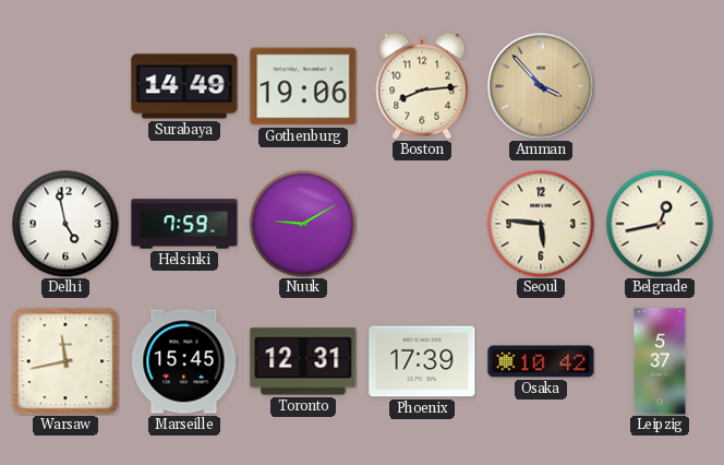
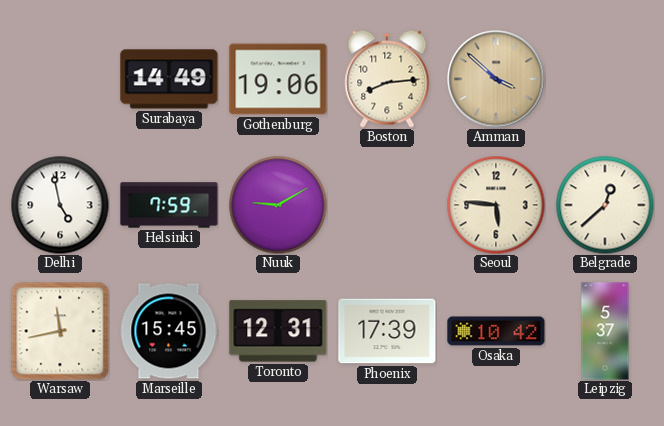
Amman: 3:53 -> 3:52 (496, 79)
Belgrade: 12:43 -> 12:38 (605, 205)
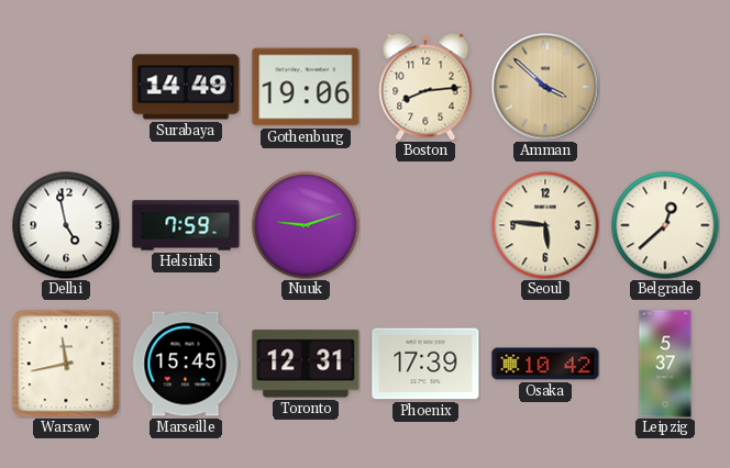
Nuuk: 9:10 -> 9:12 (306, 225)
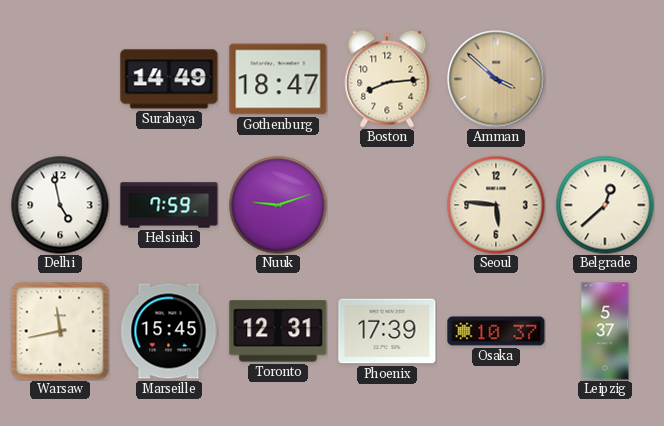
Gothenburg: 19:06 -> 18:47 (278, 79)
Osaka: 10:42 -> 10:37 (496, 331)
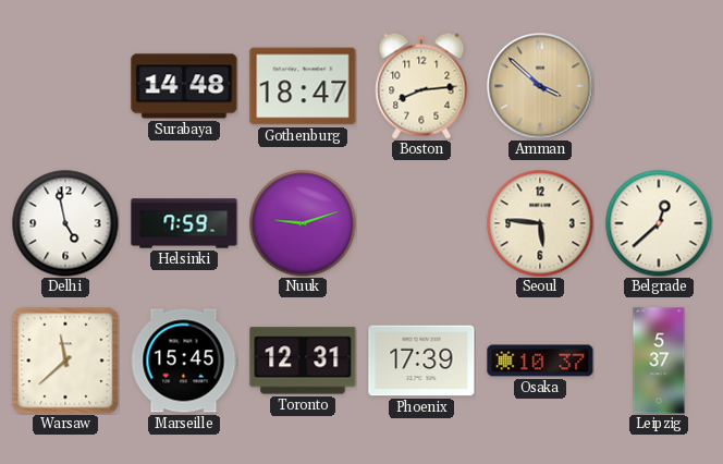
Surabaya: 14:49 -> 14:48 (184, 86)
Warsaw: 11:43 -> 11:38 (65, 361)
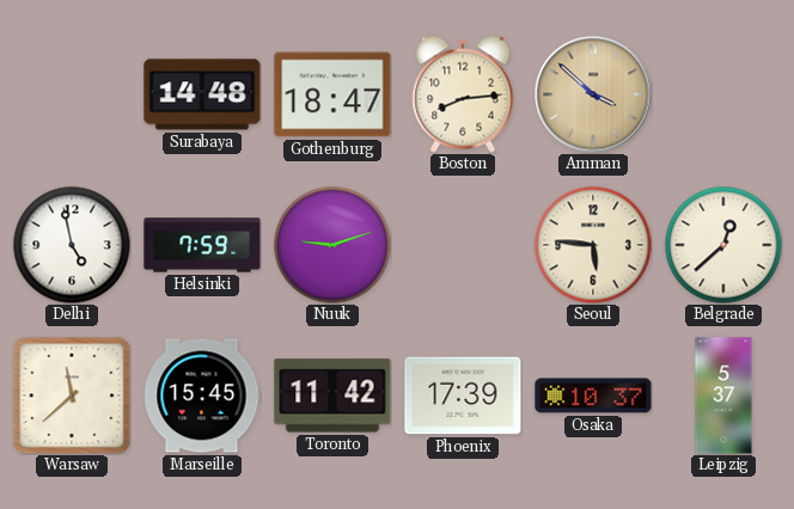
Toronto: 12:31 -> 11:42 (332, 395)
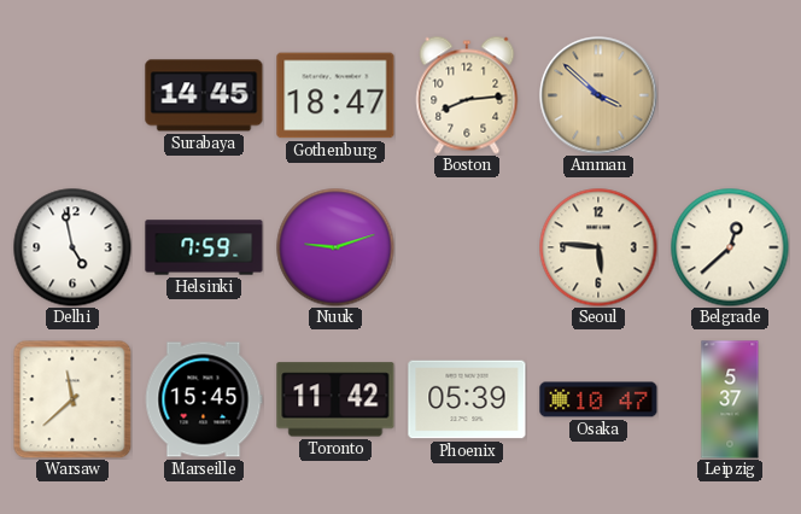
Surabaya: 14:48 -> 14:45 (204, 95)
Phoenix: 17:39 -> 05:39 (467, 399)
Osaka: 10:37 -> 10:47 (598, 399)
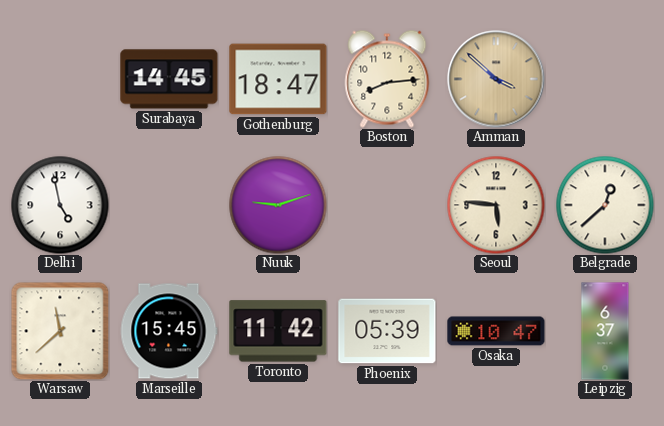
Helsinki: 7:59 -> none (204, 247)
Leipzig: 5:37 -> 6:37 (605, 331)
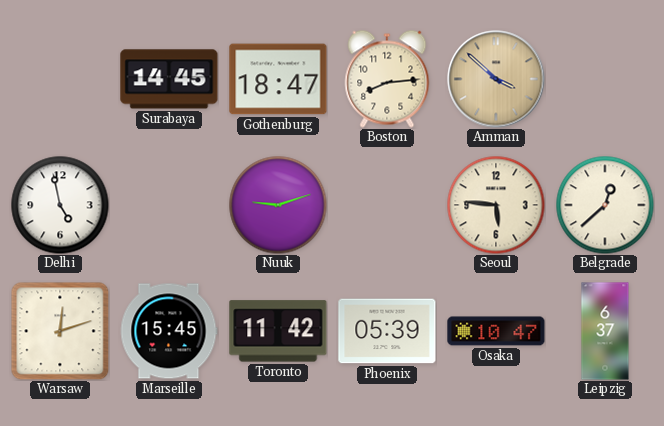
Warsaw: 11:38 -> 12:12 (60, 331)
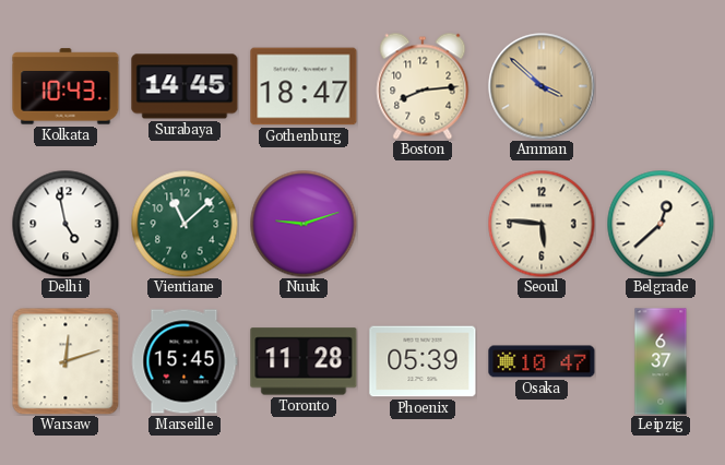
Kolkata: none -> 10:43 (66, 86)
Vientiane: none -> 11:08 (185, 224)
Toronto: 11:42 -> 11:28 (304, 361)
